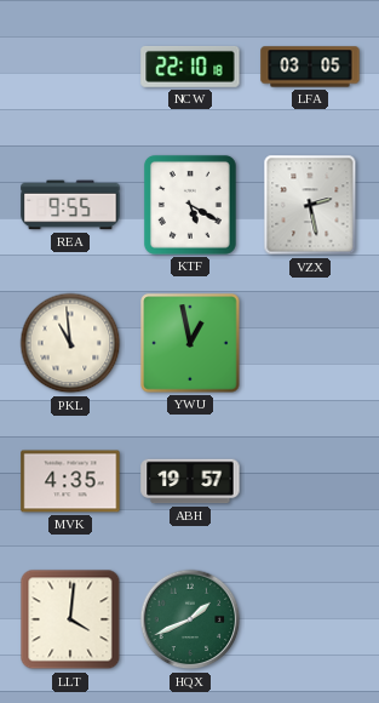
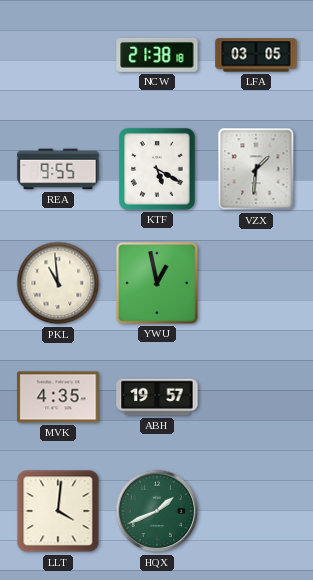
NCW: 22:10 -> 21:38 (157, 55)
VZX: 2:28 -> 1:31 (256, 169)
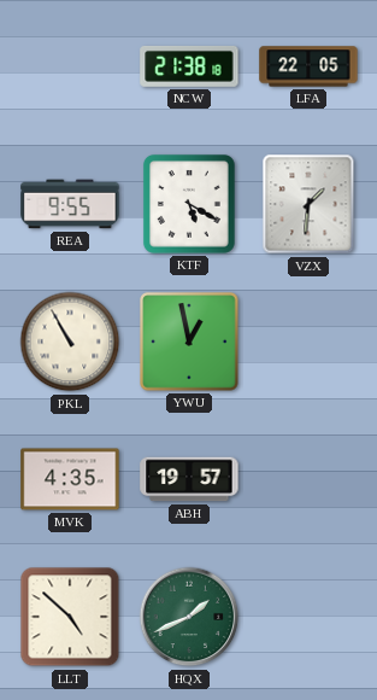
LFA: 03:05 -> 22:05 (308, 66)
PKL: 10:59 -> 10:55 (70, 342)
LLT: 4:01 -> 4:52 (70, 617)
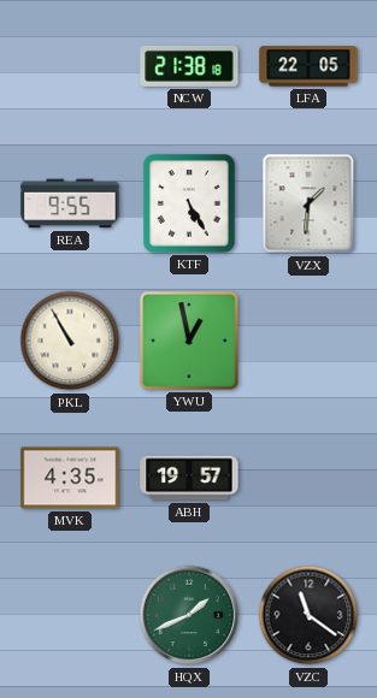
KTF: 5:20 -> 5:25 (189, 203)
LLT: 4:52 -> none (70, 617)
VZC: none -> 11:21 (308, 615)
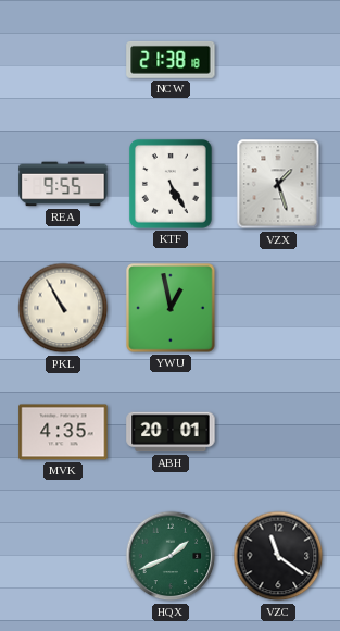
LFA: 22:05 -> none (308, 66)
VZX: 1:31 -> 1:27 (278, 184)
ABH: 19:57 -> 20:01 (171, 432)
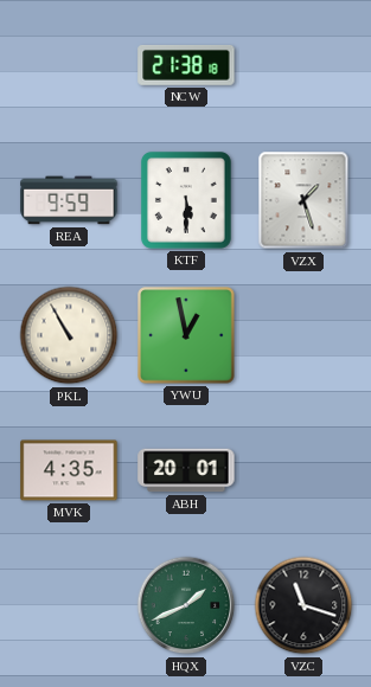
REA: 9:55 -> 9:59 (69, 200)
KTF: 5:25 -> 5:30 (186, 200)
VZC: 11:21 -> 11:18 (303, 605)
